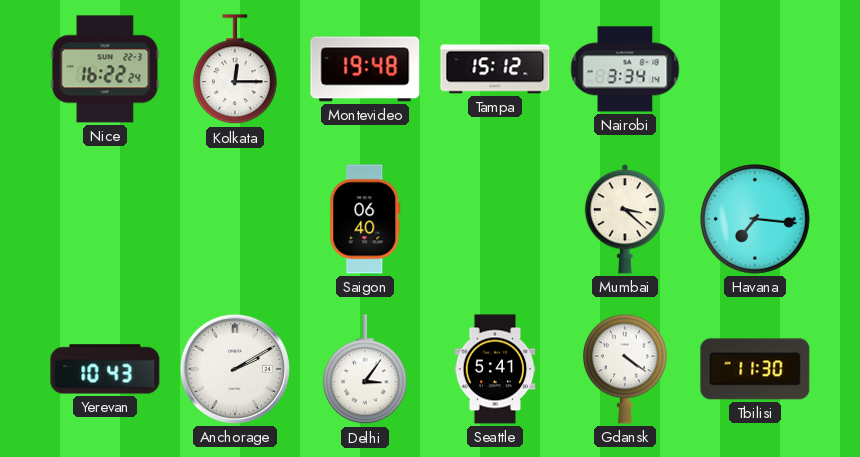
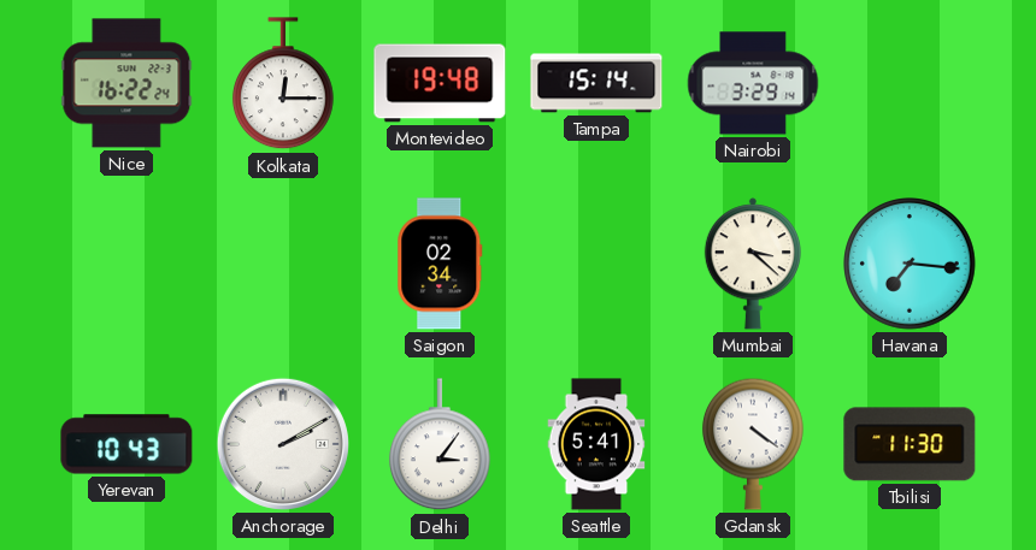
Tampa: 15:12 -> 15:14 (596, 83)
Nairobi: 3:34 -> 3:29 (753, 83)
Saigon: 06:40 -> 02:34 (440, 264)
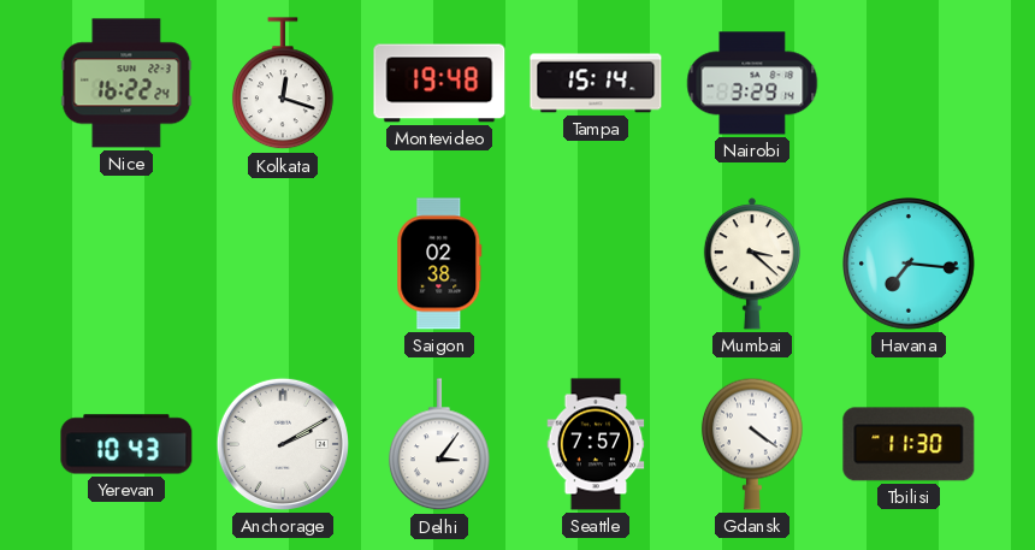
Kolkata: 12:15 -> 12:18 (283, 84)
Saigon: 02:34 -> 02:38 (439, 264)
Seattle: 5:41 -> 7:57 (596, 444)
